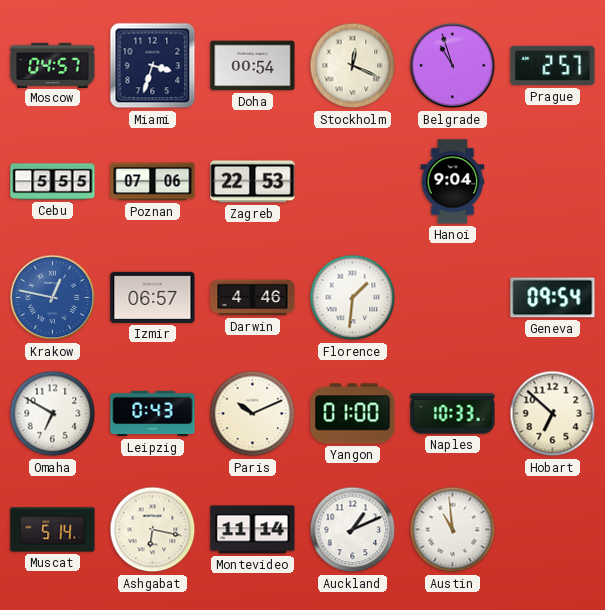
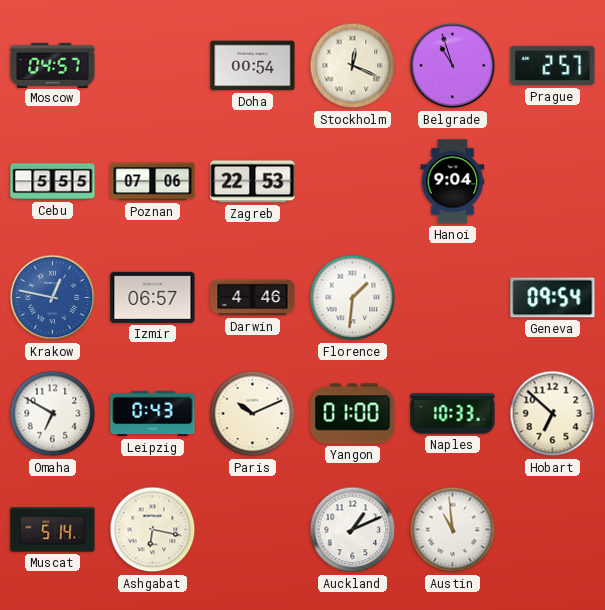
Miami: 3:33 -> none (153, 66)
Montevideo: 11:14 -> none (253, 530)
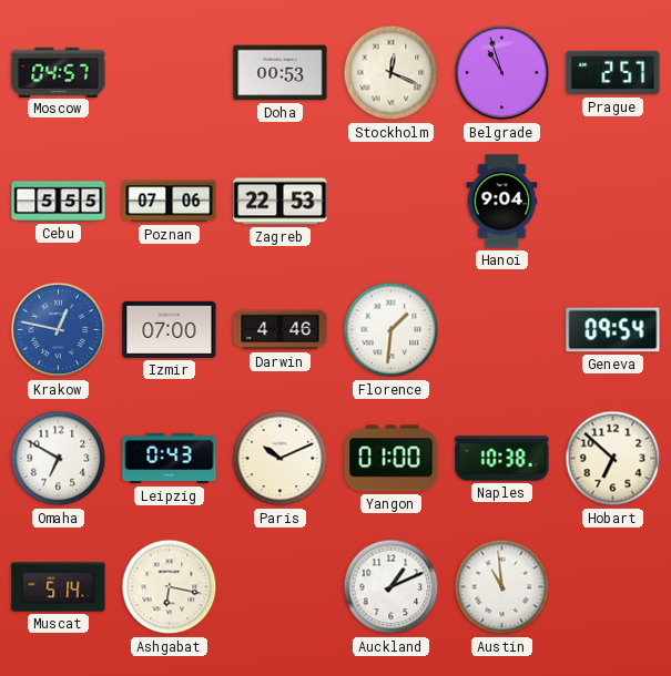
Doha: 00:54 -> 00:53 (281, 73)
Izmir: 06:57 -> 07:00 (170, 329)
Naples: 10:33 -> 10:38 (502, 459)
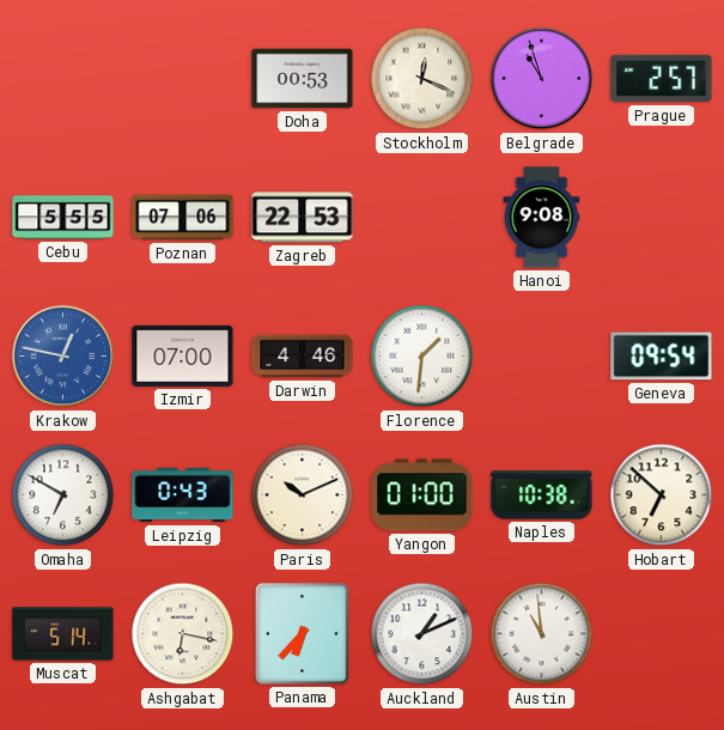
Moscow: 04:57 -> none (59, 72)
Hanoi: 9:04 -> 9:08 (542, 218)
Panama: none -> 6:37 (302, 633)
